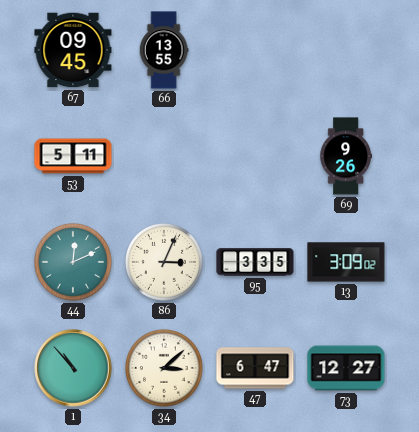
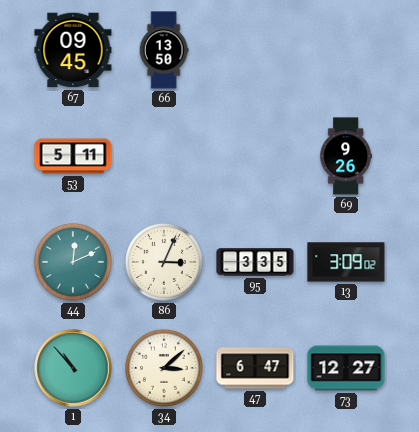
66: 13:55 -> 13:50 (164, 50)
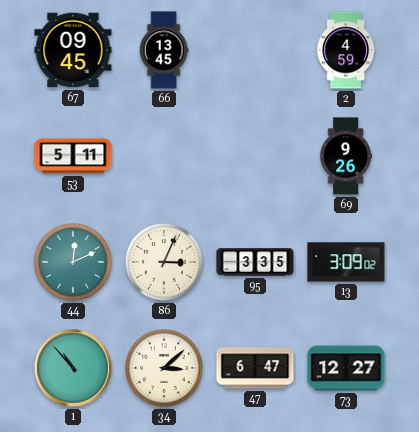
66: 13:50 -> 13:45 (164, 50)
2: none -> 4:59 (346, 50)
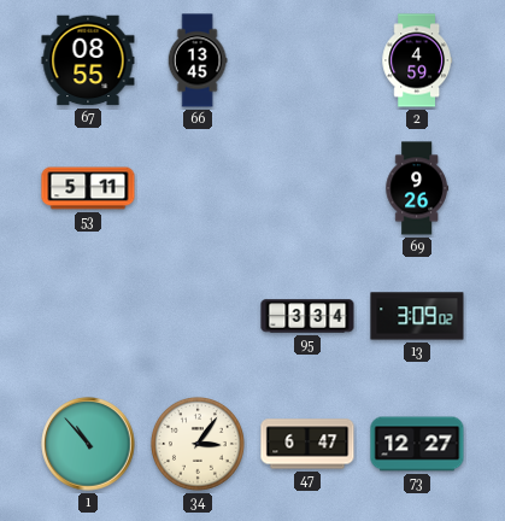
67: 09:45 -> 08:55 (88, 60)
44: 12:11 -> none (73, 262)
86: 3:04 -> none (164, 262)
95: 3:35 -> 3:34 (307, 316)
34: 3:08 -> 3:06 (198, 444)
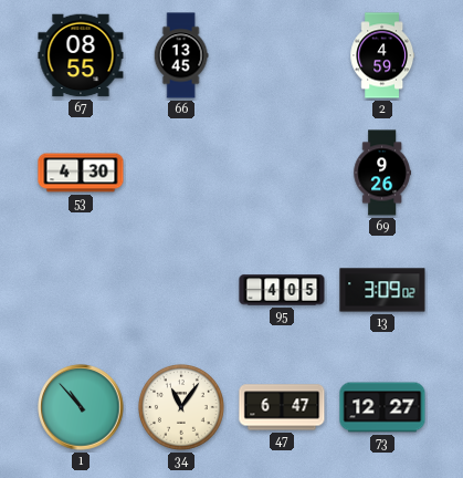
53: 5:11 -> 4:30 (81, 173)
95: 3:34 -> 4:05 (282, 290)
34: 3:06 -> 11:06 (181, 407)
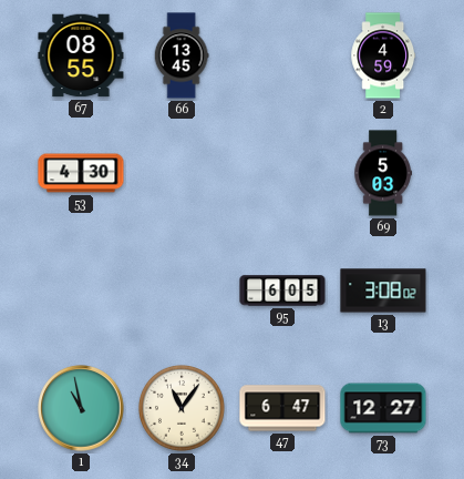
69: 9:26 -> 5:03 (383, 173)
95: 4:05 -> 6:05 (282, 291)
13: 3:09 -> 3:08 (383, 291)
1: 10:53 -> 10:58 (81, 408)
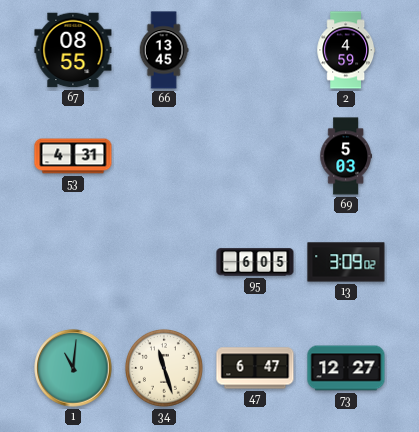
53: 4:30 -> 4:31 (73, 156)
13: 3:08 -> 3:09 (346, 262)
1: 10:58 -> 11:01 (73, 368)
34: 11:06 -> 11:27 (164, 368)
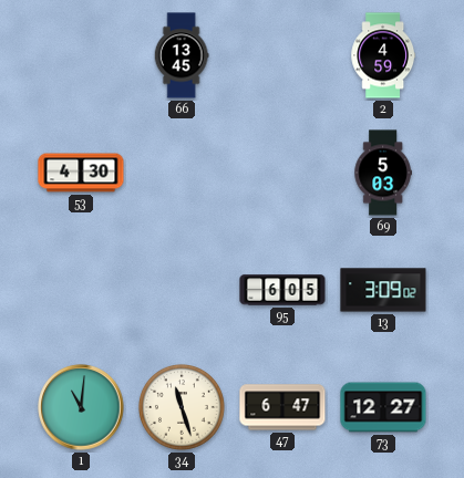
67: 08:55 -> none (73, 50)
53: 4:31 -> 4:30 (81, 173)
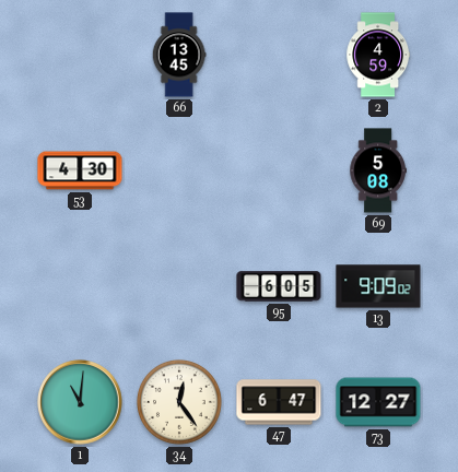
69: 5:03 -> 5:08 (378, 170)
13: 3:09 -> 9:09 (378, 286)
34: 11:27 -> 12:24 (179, 402)
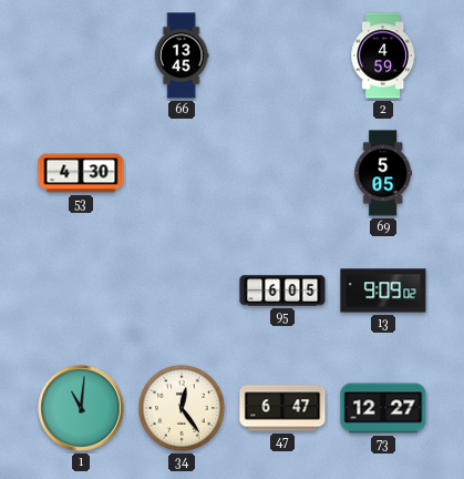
69: 5:08 -> 5:05 (383, 173)
